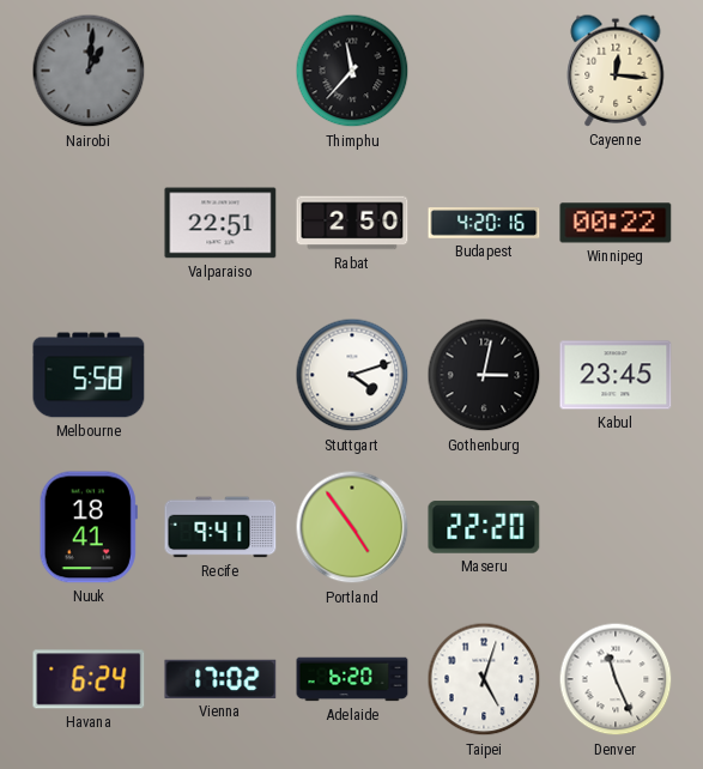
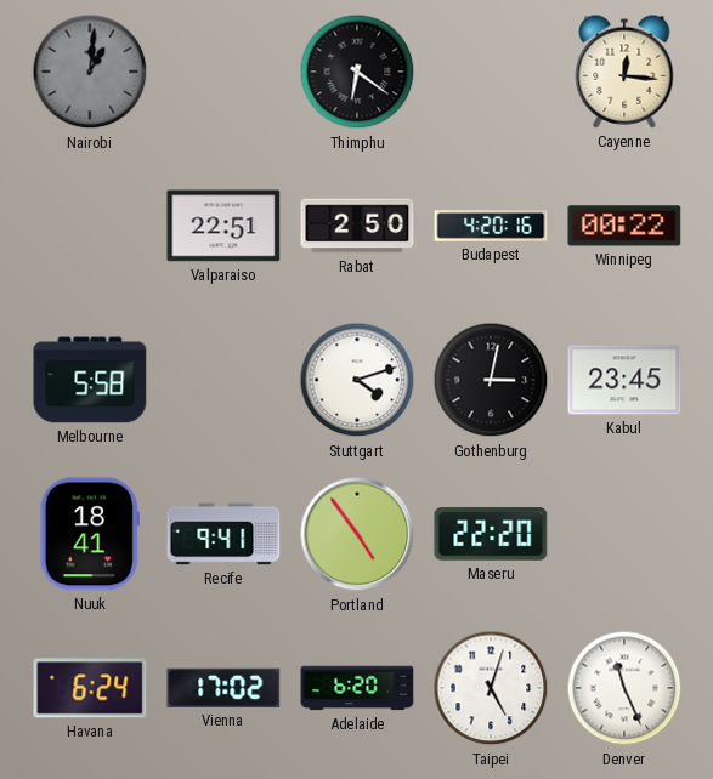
Thimphu: 11:37 -> 6:21 (357, 72)
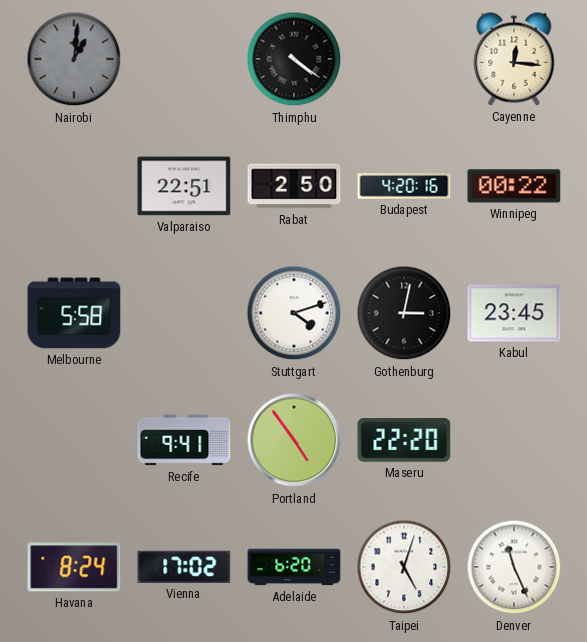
Thimphu: 6:21 -> 4:21 (294, 59)
Nuuk: 18:41 -> none (90, 534)
Havana: 6:24 -> 8:24 (74, 567)
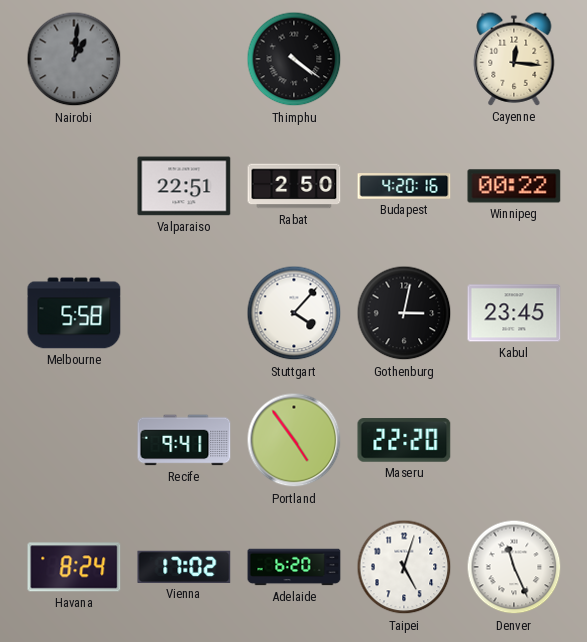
Stuttgart: 4:12 -> 4:07 (294, 313)
